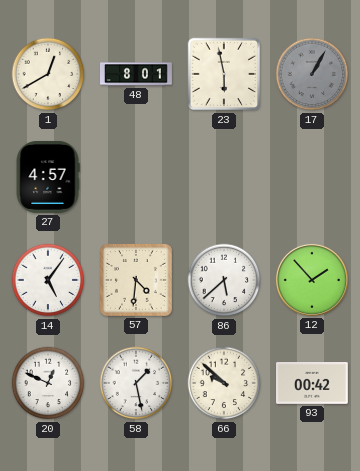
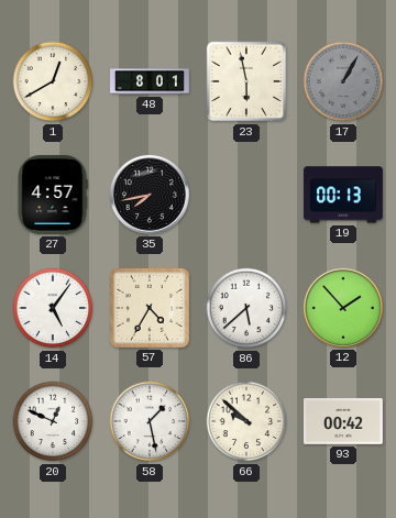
35: none -> 7:43 (150, 195)
19: none -> 00:13 (343, 195)
57: 4:31 -> 4:35 (150, 308)
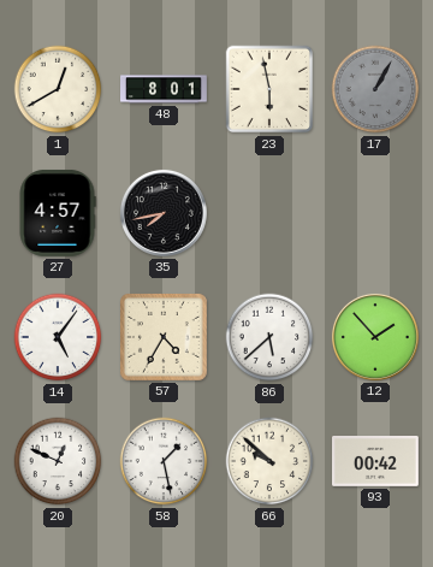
19: 00:13 -> none (343, 195)
